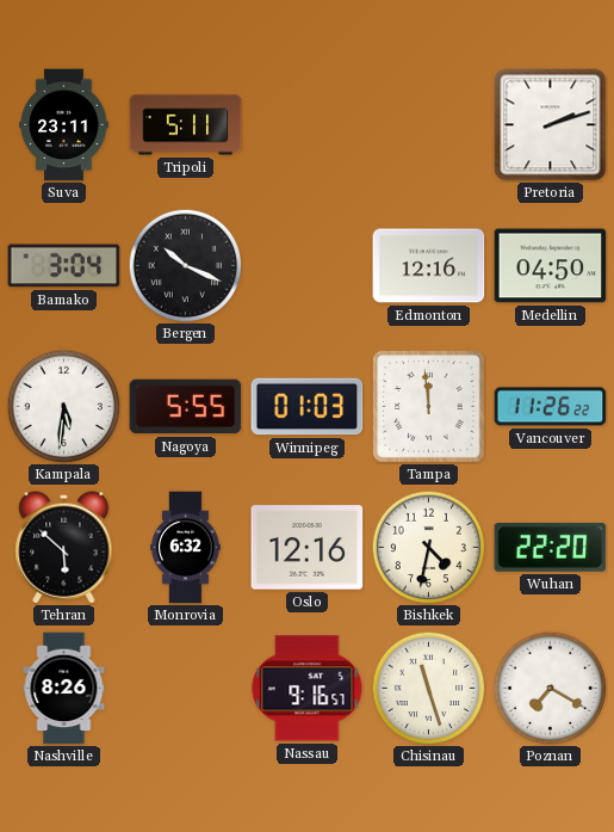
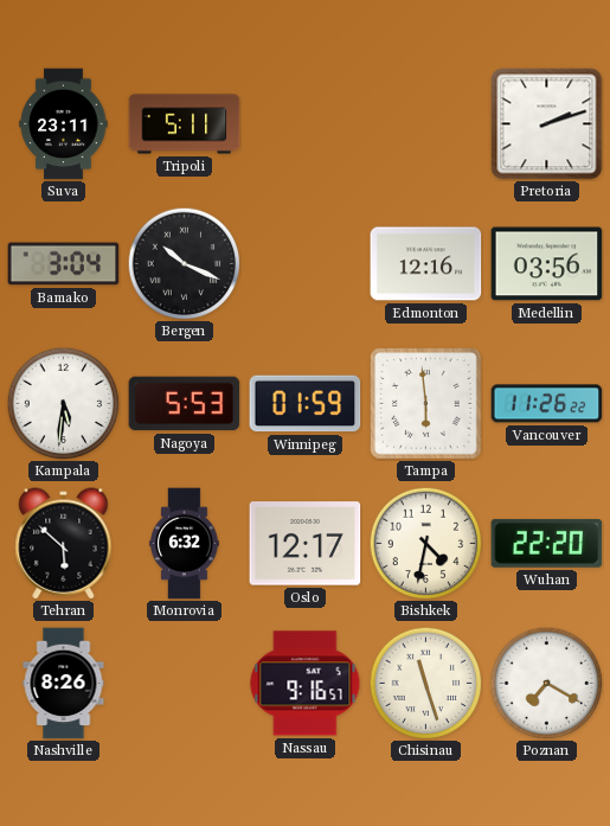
Medellin: 04:50 -> 03:56 (547, 264)
Nagoya: 5:55 -> 5:53 (185, 404)
Winnipeg: 01:03 -> 01:59 (306, 404)
Tampa: 11:59 -> 5:59 (426, 404)
Oslo: 12:16 -> 12:17 (306, 544)
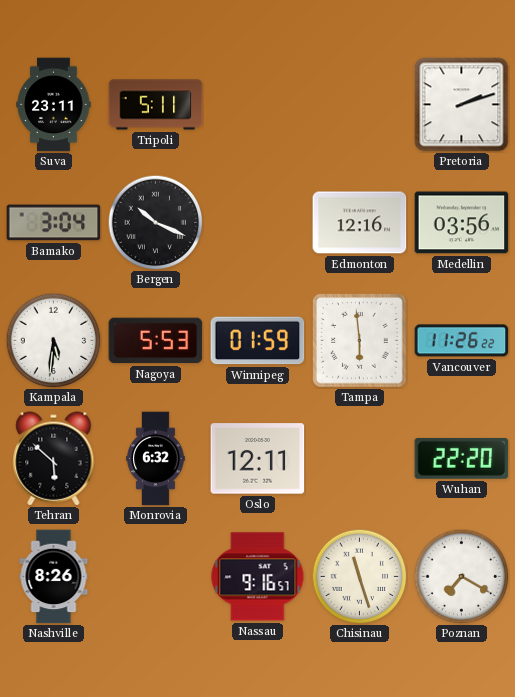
Oslo: 12:17 -> 12:11 (258, 459)
Bishkek: 4:32 -> none (425, 543)
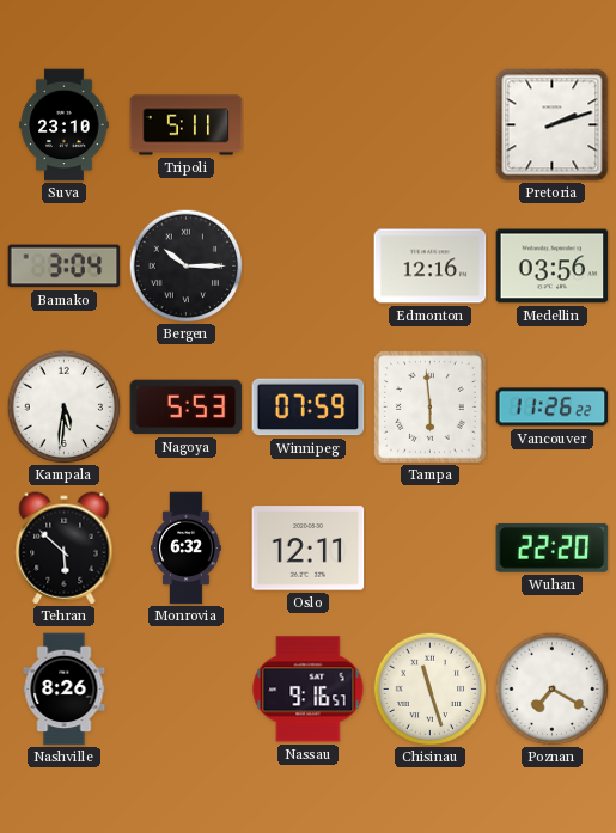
Suva: 23:11 -> 23:10 (65, 125)
Bergen: 10:19 -> 10:15 (185, 265)
Winnipeg: 01:59 -> 07:59 (309, 408)
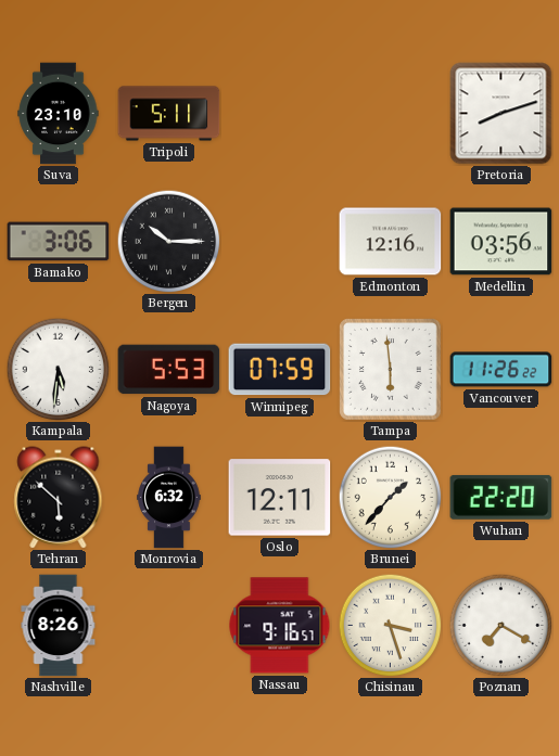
Pretoria: 2:12 -> 8:12 (501, 114)
Bamako: 3:04 -> 3:06 (59, 242)
Brunei: none -> 1:37 (390, 497)
Chisinau: 11:27 -> 3:27 (390, 625)
